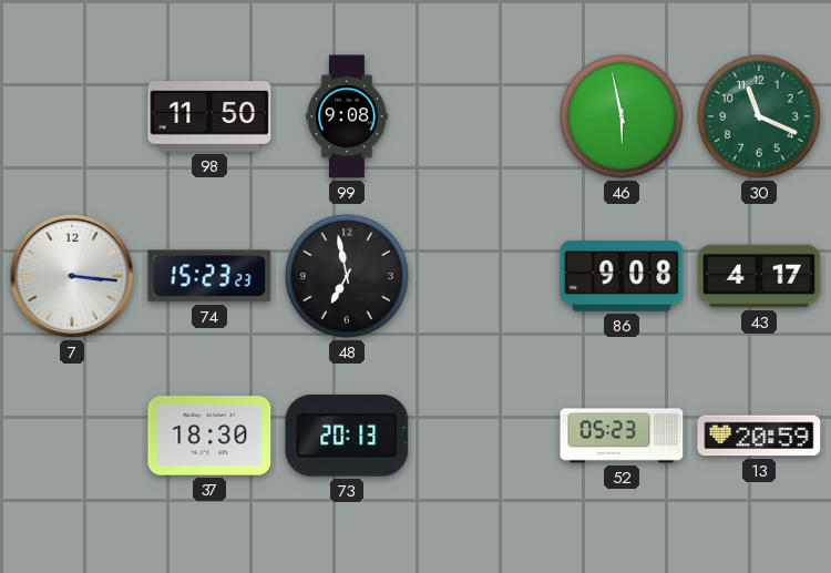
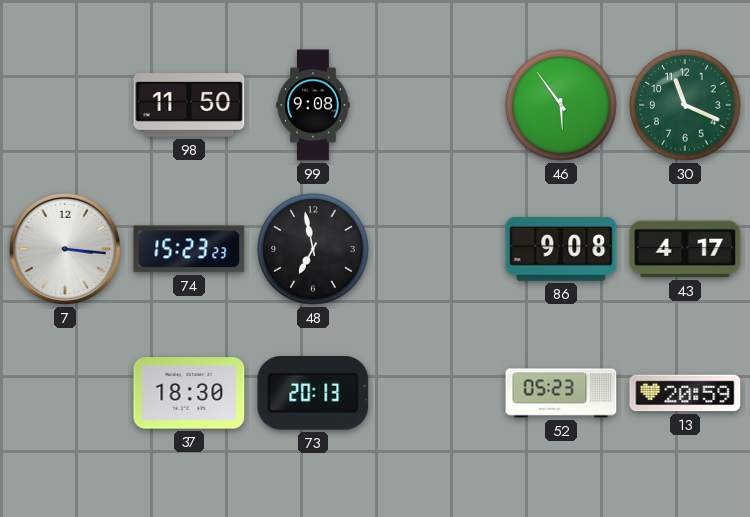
46: 5:58 -> 5:54 (561, 105)
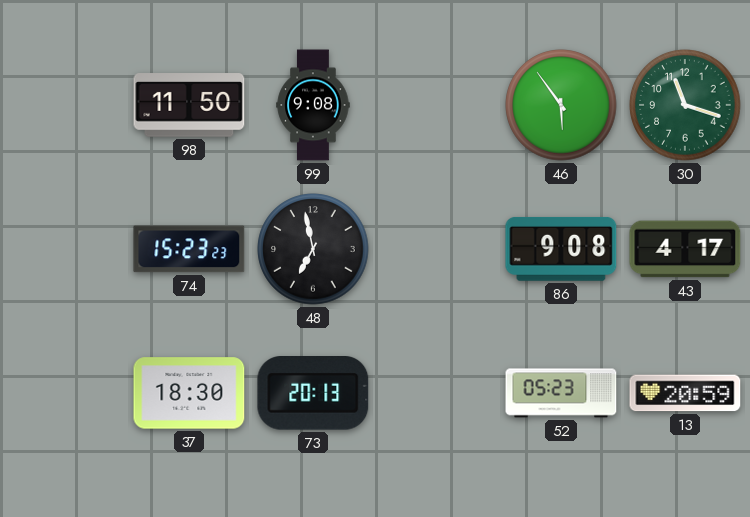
30: 11:19 -> 11:18 (685, 105)
7: 3:16 -> none (65, 249)
